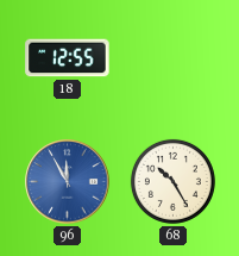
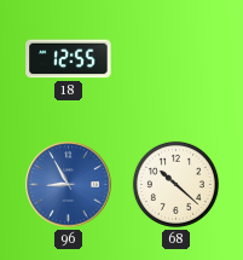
96: 11:55 -> 8:55 (69, 185)
68: 10:25 -> 10:22 (175, 184)
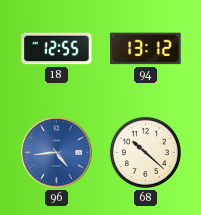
94: none -> 13:12 (146, 49)
96: 8:55 -> 4:44 (57, 153)
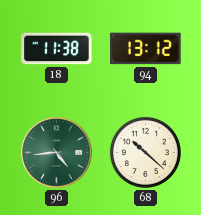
18: 12:55 -> 11:38 (57, 49)
96 dial: blue -> green (57, 153)
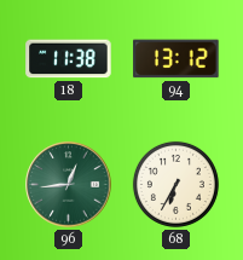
96: 4:44 -> 12:44 (69, 185)
68: 10:22 -> 6:35 (175, 184)
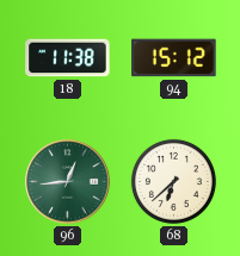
94: 13:12 -> 15:12 (174, 58)
68: 6:35 -> 6:38 (173, 181)
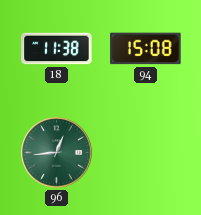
94: 15:12 -> 15:08 (146, 49)
68: 6:38 -> none (173, 181)
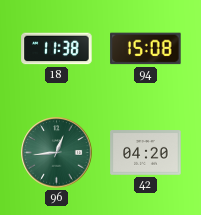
42: none -> 04:20 (146, 153)
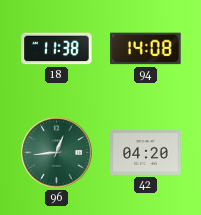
94: 15:08 -> 14:08 (146, 49)
